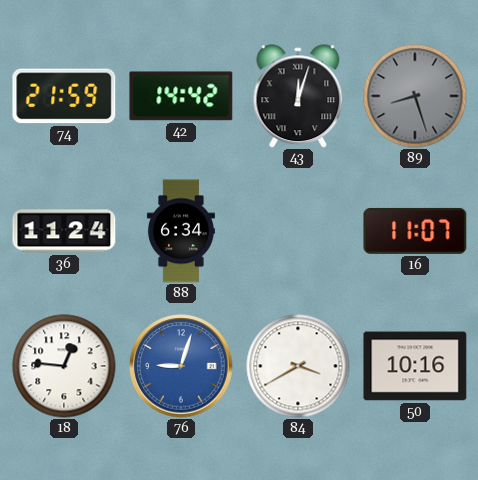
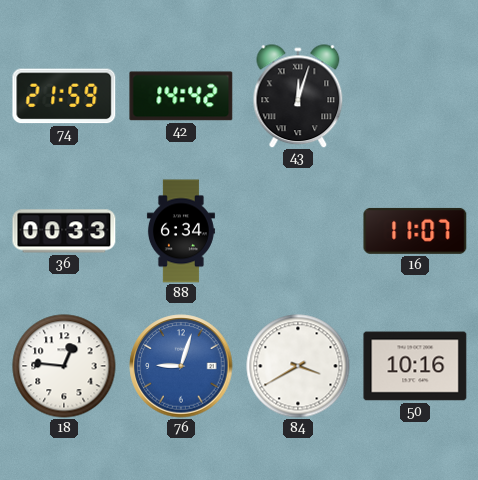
89: 8:27 -> none (415, 96)
36: 11:24 -> 00:33 (64, 231)
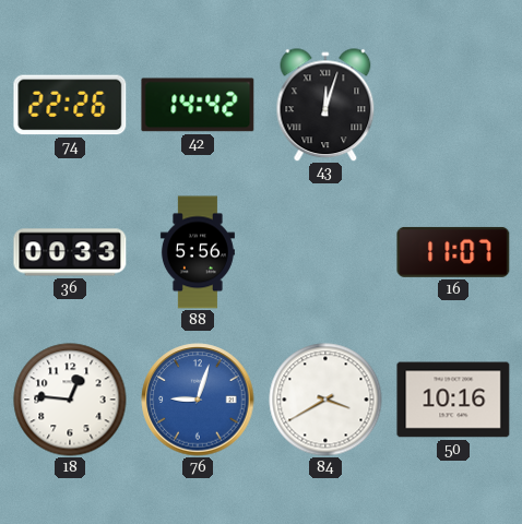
74: 21:59 -> 22:26 (70, 105)
88: 6:34 -> 5:56 (198, 252)
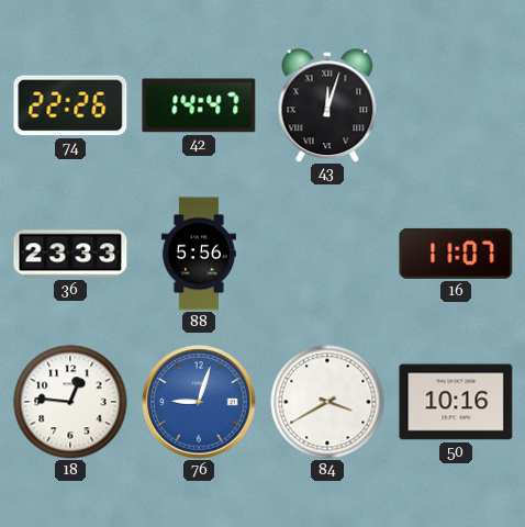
42: 14:42 -> 14:47 (199, 105)
36: 00:33 -> 23:33 (70, 254)
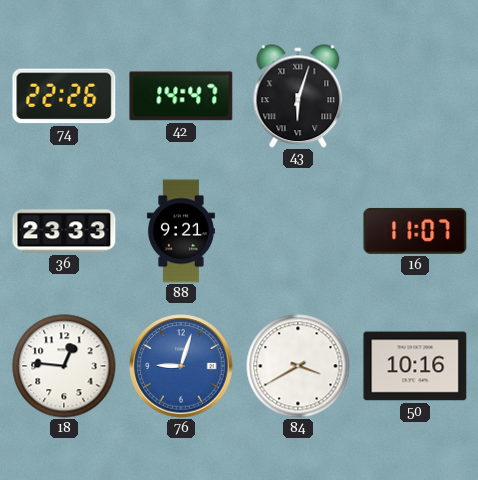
43: 12:03 -> 6:03 (298, 96)
88: 5:56 -> 9:21 (181, 231)
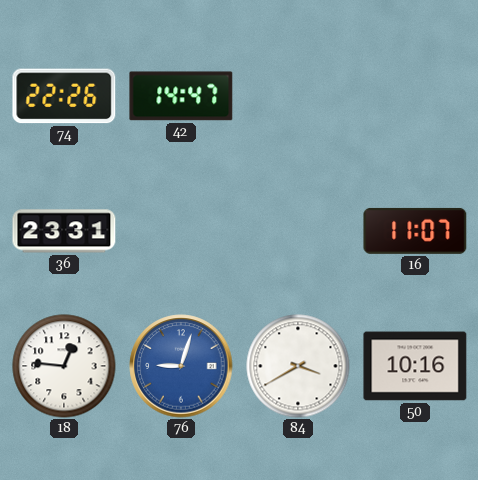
43: 6:03 -> none (298, 96)
36: 23:33 -> 23:31 (64, 231)
88: 9:21 -> none (181, 231)
